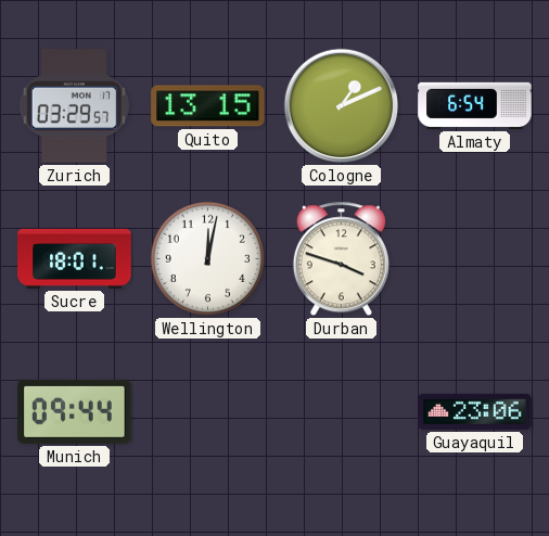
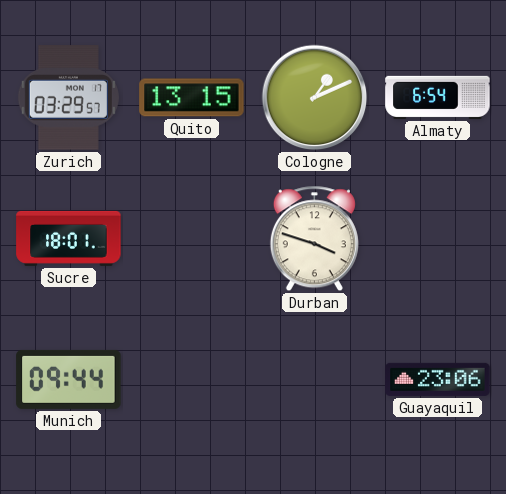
Wellington: 12:02 -> none (207, 258)
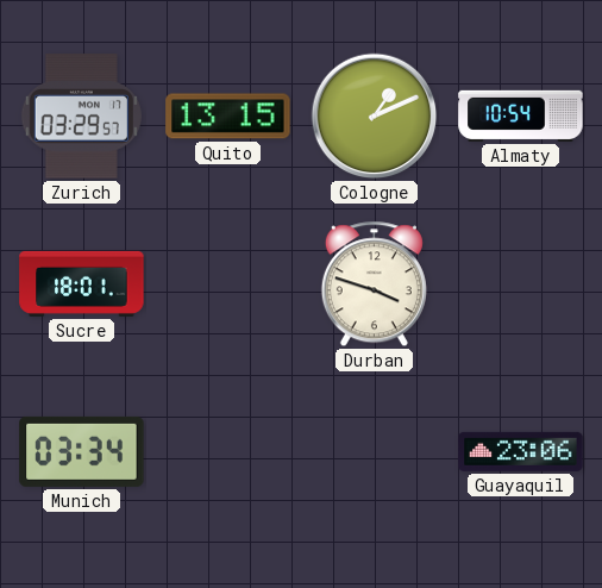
Almaty: 6:54 -> 10:54 (521, 115)
Munich: 09:44 -> 03:34 (82, 451)
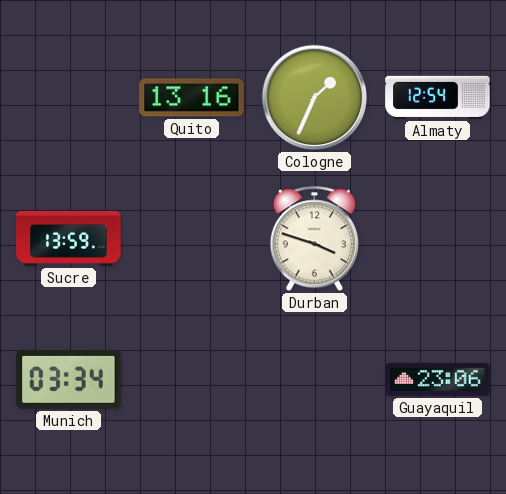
Zurich: 03:29 -> none (81, 117)
Quito: 13:15 -> 13:16 (192, 98)
Cologne: 1:11 -> 1:34 (315, 98)
Almaty: 10:54 -> 12:54 (438, 97)
Sucre: 18:01 -> 13:59 (69, 238)
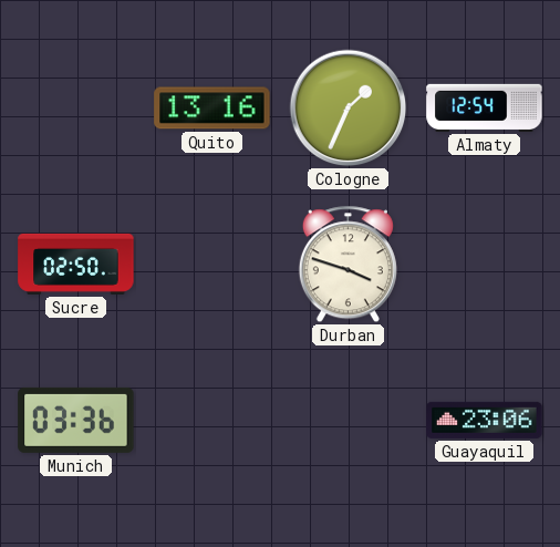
Sucre: 13:59 -> 02:50 (76, 264)
Munich: 03:34 -> 03:36 (76, 420)
